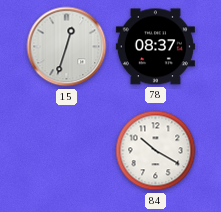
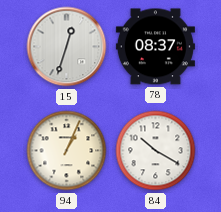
94: none -> 1:04 (67, 151)
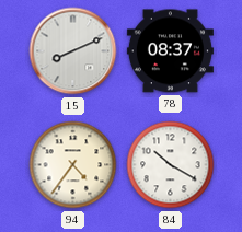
15: 12:33 -> 8:11 (73, 51)
94: 1:04 -> 4:36 (73, 165)
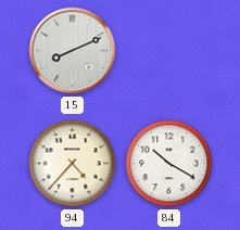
78: 08:37 -> none (170, 51)
94: 4:36 -> 4:37 (73, 164)
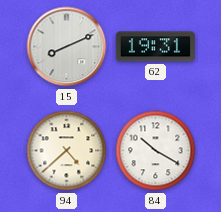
62: none -> 19:31 (155, 47)
94: 4:37 -> 4:38 (67, 151)
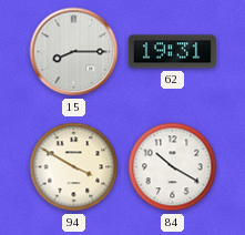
15: 8:11 -> 8:15 (74, 52)
94: 4:38 -> 3:50 (74, 167)
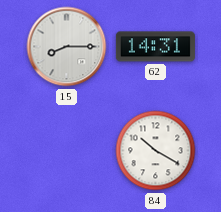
62: 19:31 -> 14:31 (155, 47)
94: 3:50 -> none (74, 167)
